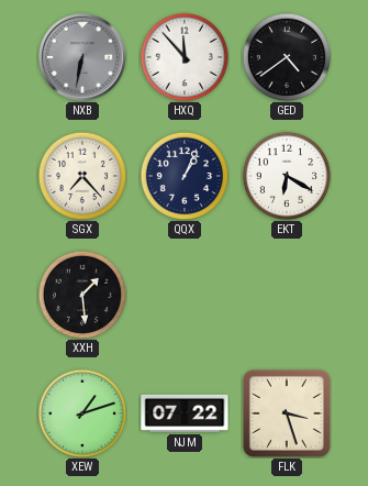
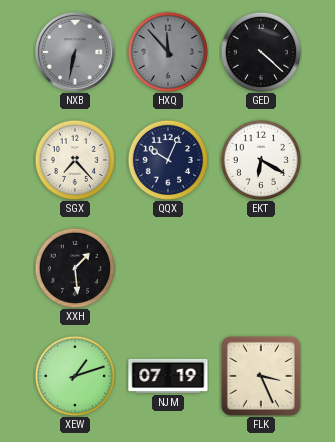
HXQ dial: white -> grey (167, 51)
GED: 4:39 -> 4:22 (260, 51)
QQX: 1:04 -> 10:04 (167, 159)
NJM: 07:22 -> 07:19 (168, 376)
FLK: 3:27 -> 3:26 (261, 376)
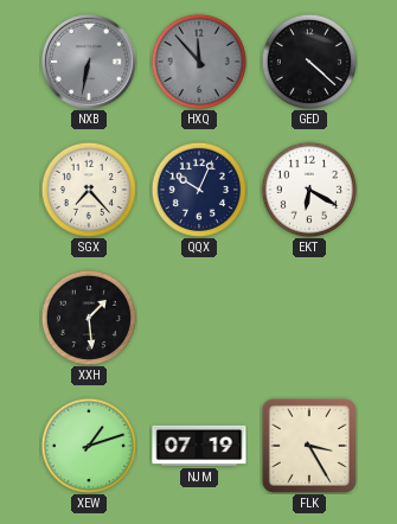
FLK: 3:26 -> 3:25 (309, 446)
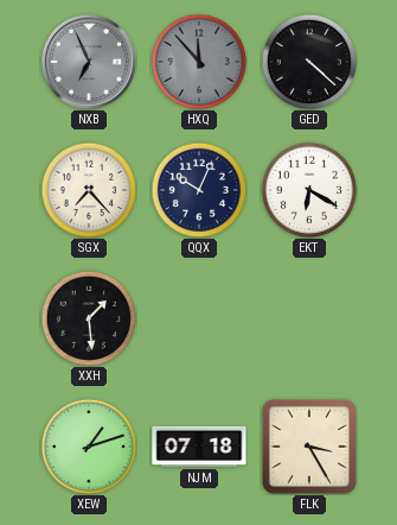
NXB: 6:32 -> 6:56 (89, 62)
NJM: 07:19 -> 07:18 (199, 447)
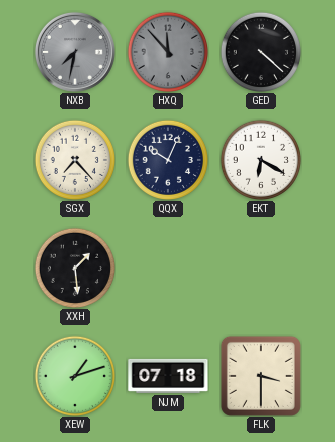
NXB: 6:56 -> 7:32 (75, 52)
FLK: 3:25 -> 3:30 (261, 376)
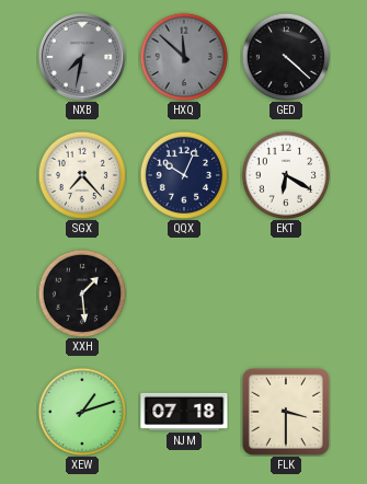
HXQ: 11:53 -> 11:52 (183, 56)
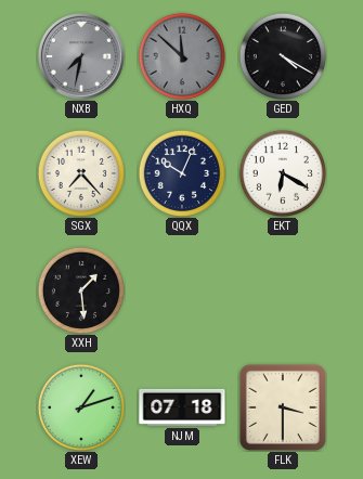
GED: 4:22 -> 4:20 (282, 55)
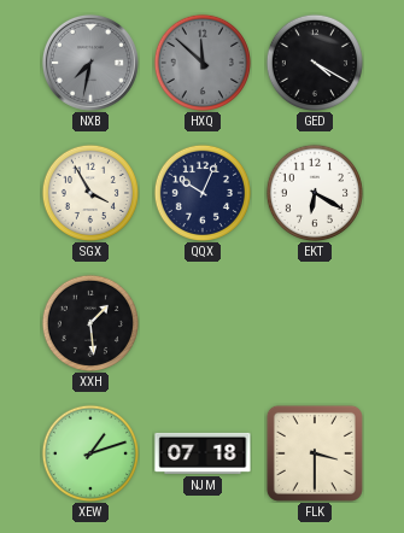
SGX: 7:23 -> 3:55 (89, 192)
